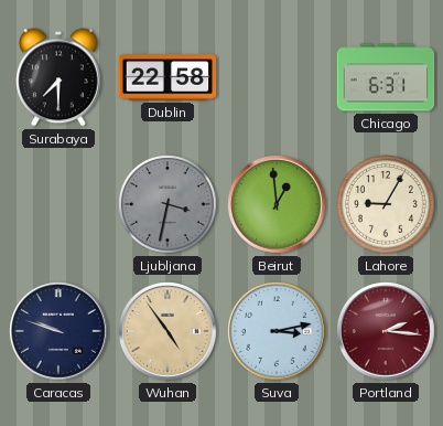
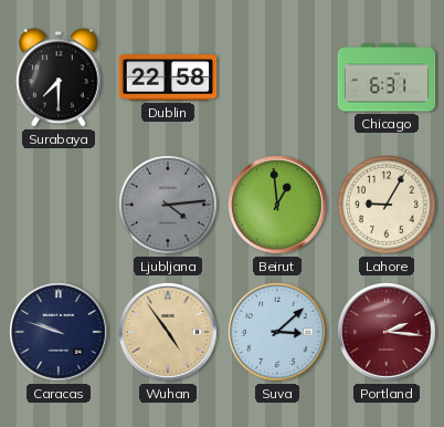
Ljubljana: 3:32 -> 4:14 (169, 206)
Suva: 3:13 -> 3:08 (278, 333)
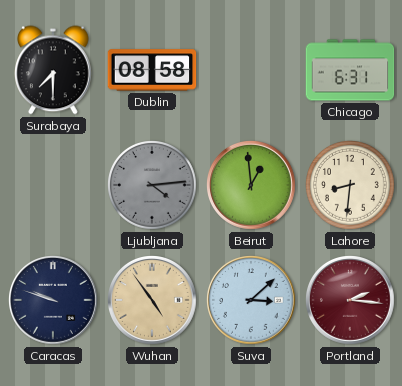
Dublin: 22:58 -> 08:58 (152, 70)
Lahore: 9:05 -> 8:31 (351, 186)
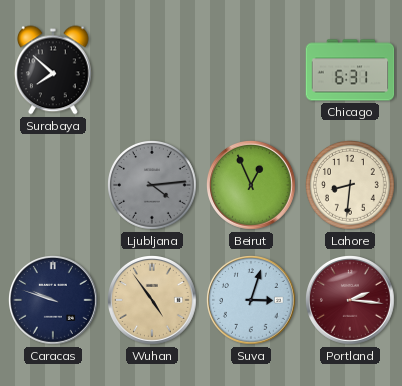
Surabaya: 7:30 -> 7:52 (54, 70)
Dublin: 08:58 -> none (152, 70)
Beirut: 12:59 -> 12:56 (252, 186)
Suva: 3:08 -> 3:03 (252, 301)
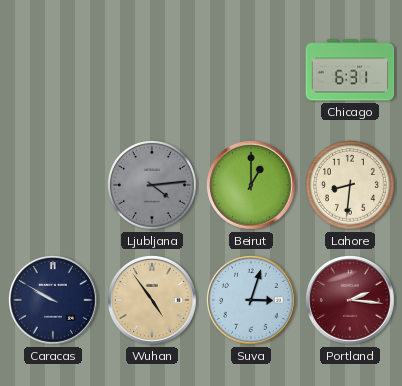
Surabaya: 7:52 -> none (54, 70)
Beirut: 12:56 -> 1:00 (252, 186)
Caracas: 9:48 -> 9:50 (54, 301)
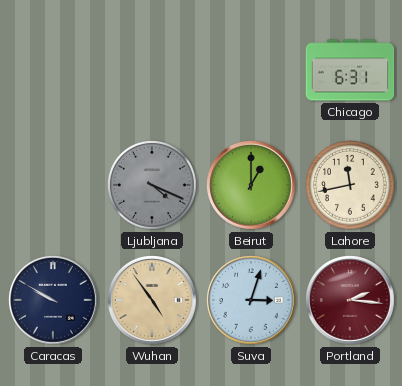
Ljubljana: 4:14 -> 4:19 (153, 186)
Lahore: 8:31 -> 11:43 (351, 186)
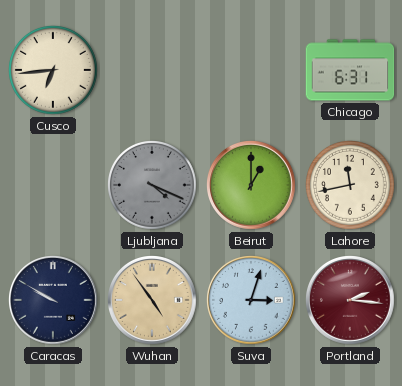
Cusco: none -> 6:44 (54, 71)
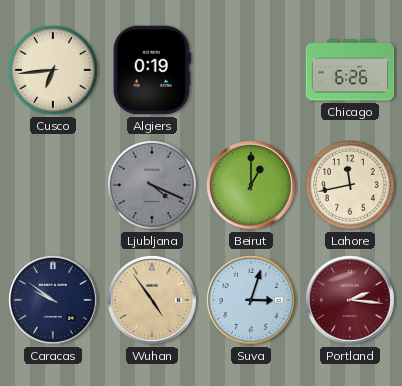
Algiers: none -> 0:19 (152, 70)
Chicago: 6:31 -> 6:26 (350, 70)
Caracas: 9:50 -> 9:51 (54, 301)
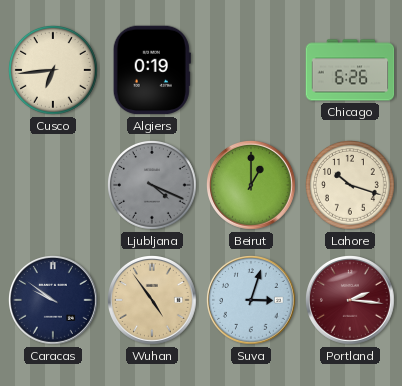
Lahore: 11:43 -> 10:18 (351, 186)
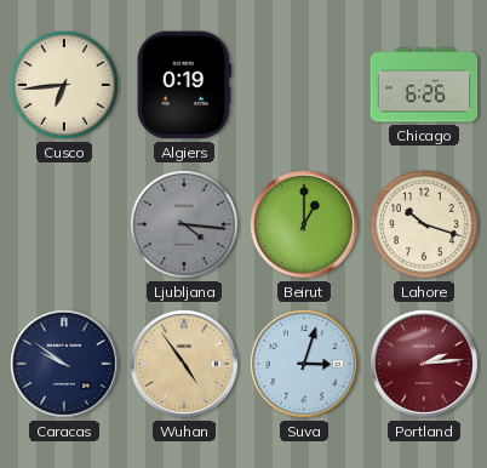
Ljubljana: 4:19 -> 4:16 (185, 226)
Portland: 2:16 -> 2:14 (425, 365)
